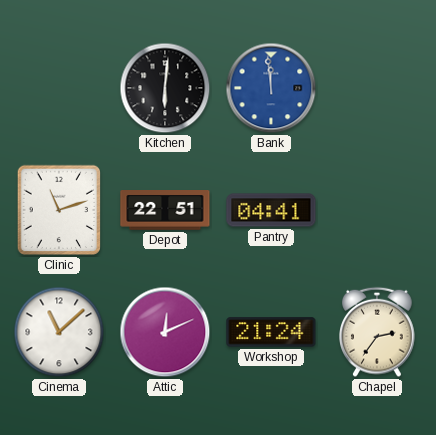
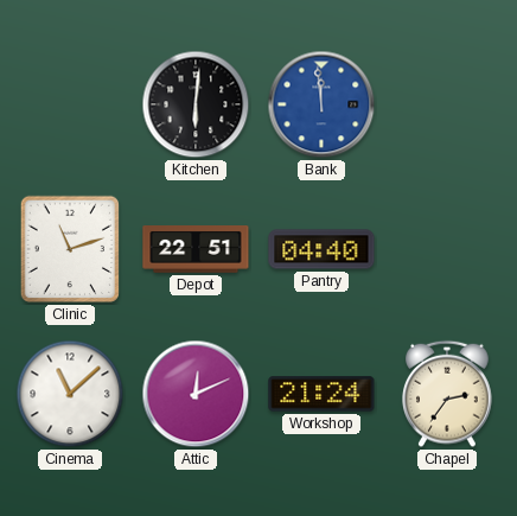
Pantry: 04:41 -> 04:40 (321, 249)
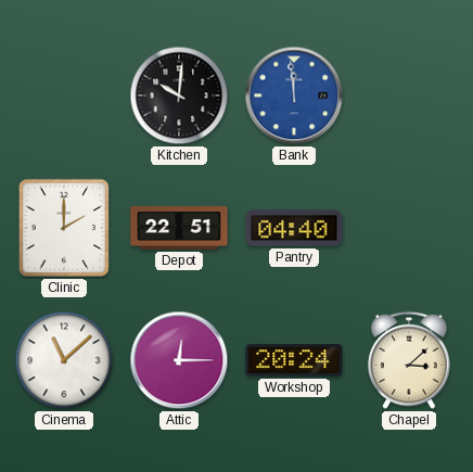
Kitchen: 6:01 -> 10:01 (179, 95)
Clinic: 11:12 -> 2:00 (64, 228)
Attic: 12:11 -> 12:15 (179, 360)
Workshop: 21:24 -> 20:24 (294, 360)
Chapel: 2:36 -> 3:08 (409, 360)
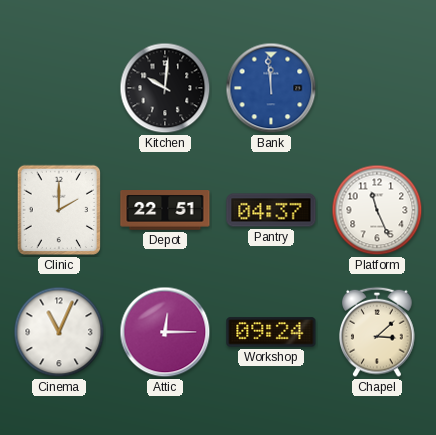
Pantry: 04:40 -> 04:37 (271, 210)
Platform: none -> 11:26 (377, 210)
Cinema: 11:08 -> 11:04 (59, 332)
Workshop: 20:24 -> 09:24 (271, 332)
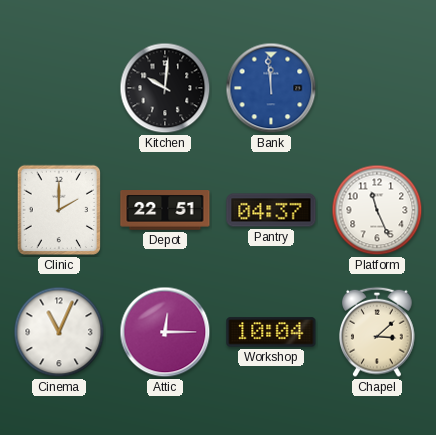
Workshop: 09:24 -> 10:04 (271, 332)
